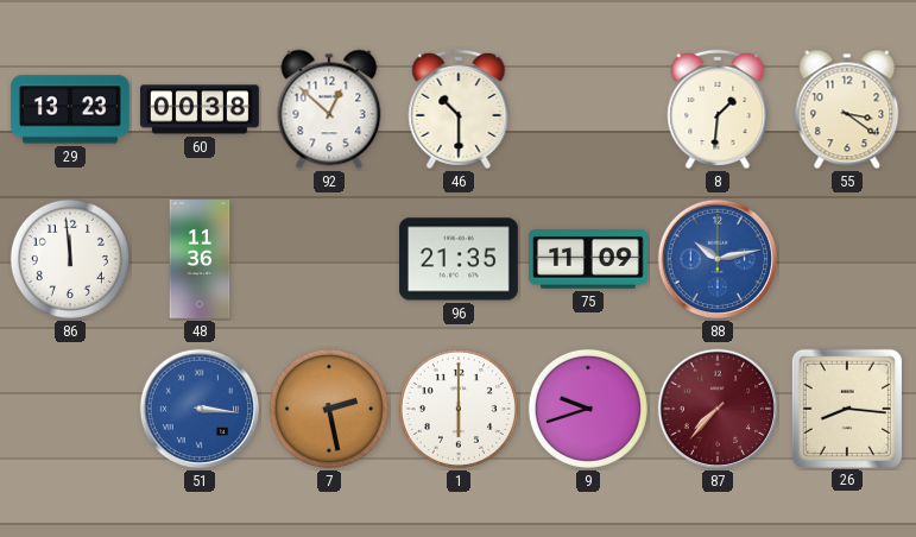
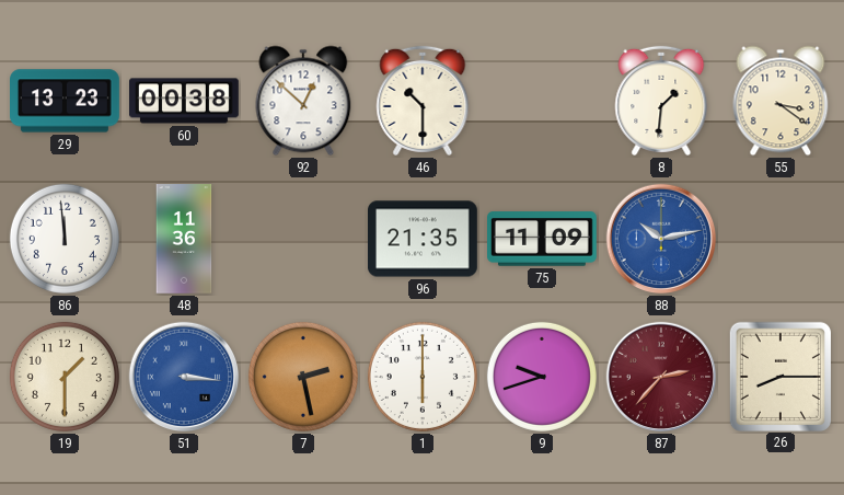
19: none -> 1:30 (65, 377)
87: 7:37 -> 2:37 (661, 377)
26: 8:16 -> 8:15 (781, 376)
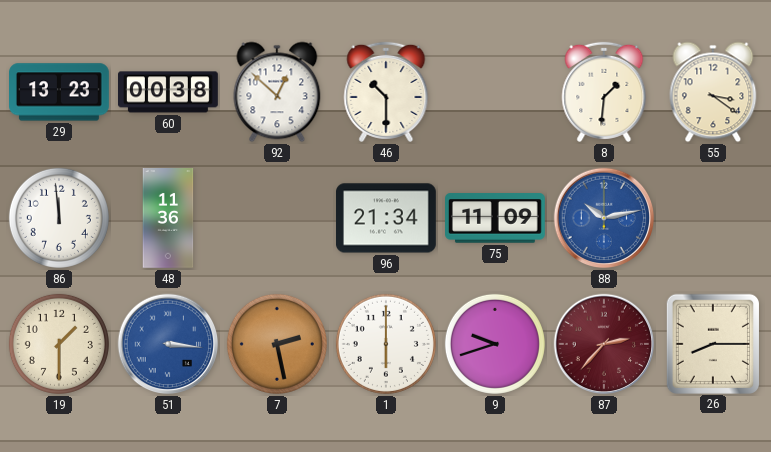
96: 21:35 -> 21:34 (387, 218)
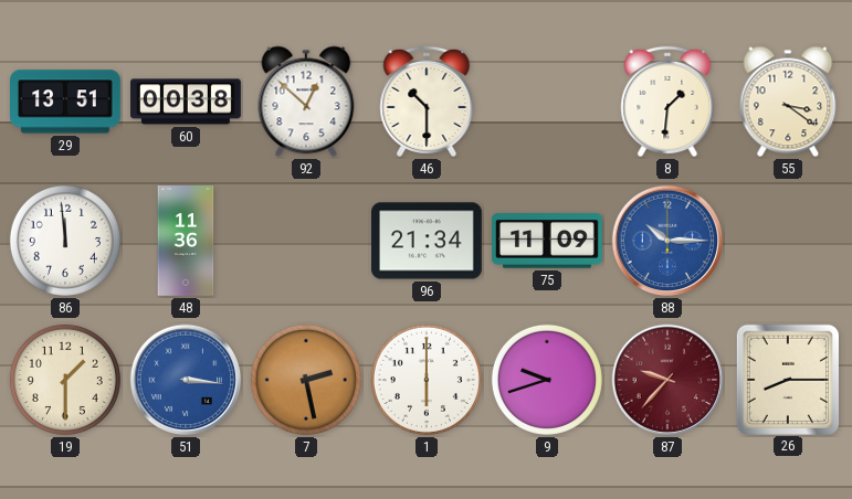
29: 13:23 -> 13:51 (66, 102)
88: 10:13 -> 10:15 (667, 241)
87: 2:37 -> 9:37 (667, 380)
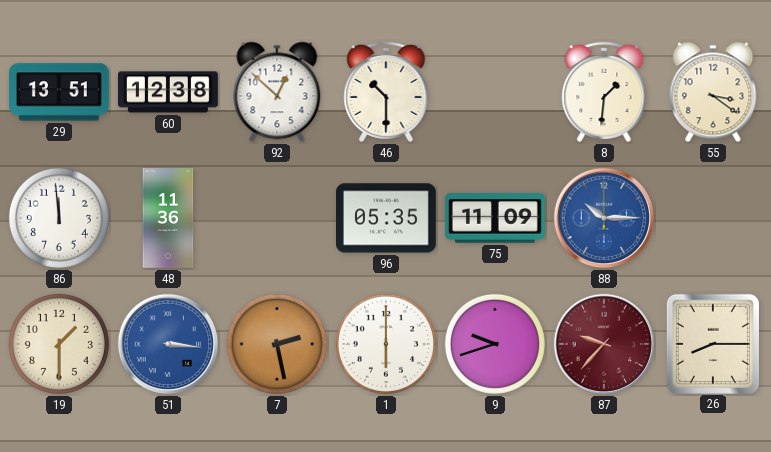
60: 00:38 -> 12:38 (169, 92)
96: 21:34 -> 05:35 (387, 218)
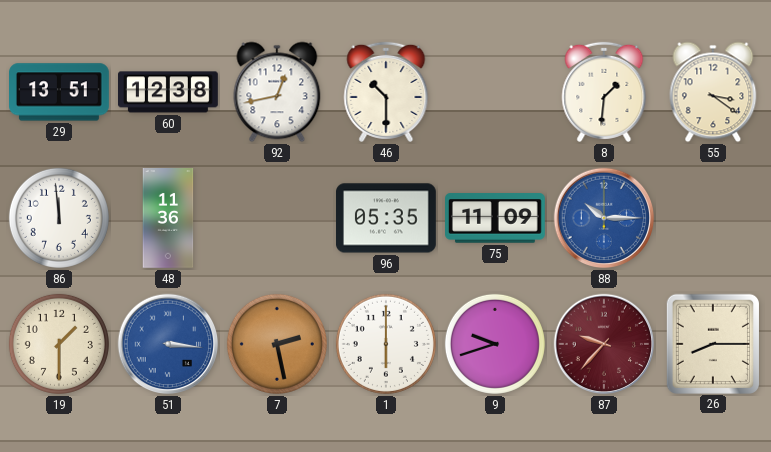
92: 12:52 -> 12:43 (277, 92)
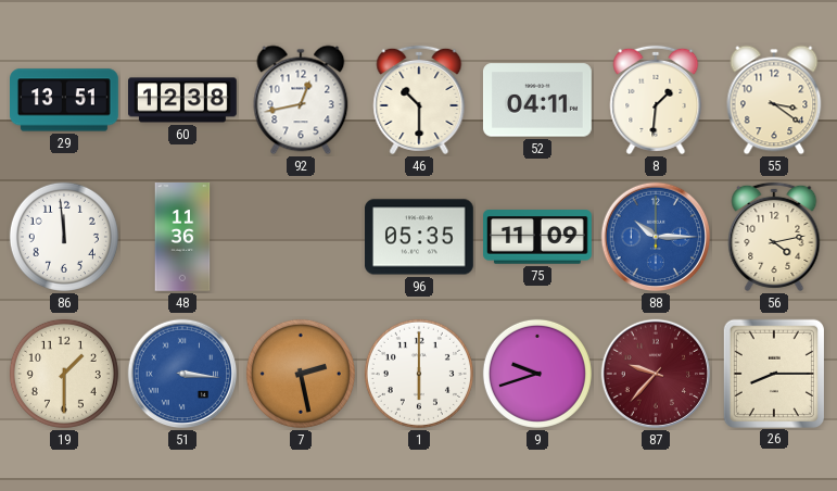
52: none -> 04:11 (537, 100)
56: none -> 4:13 (774, 237)
